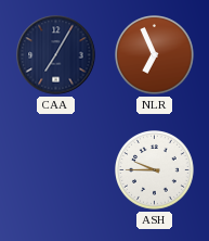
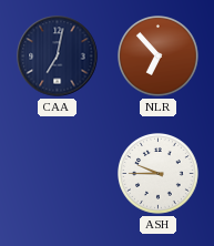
CAA: 7:05 -> 7:02 (58, 57)
NLR: 6:56 -> 6:53 (159, 57)
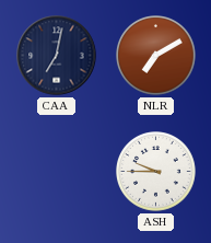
NLR: 6:53 -> 7:10 (156, 56)
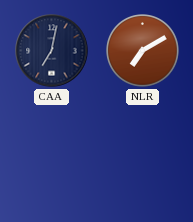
ASH: 9:45 -> none (156, 172)
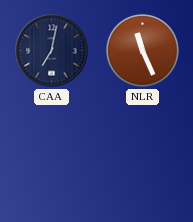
NLR: 7:10 -> 11:26 (143, 51)
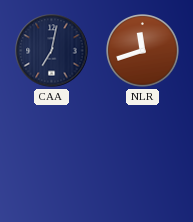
NLR: 11:26 -> 11:42 (143, 51)
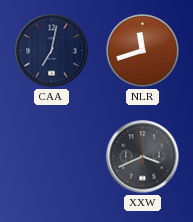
XXW: none -> 3:41 (143, 157)
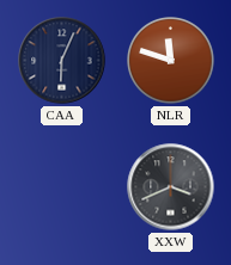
CAA: 7:02 -> 6:04 (62, 61)
NLR: 11:42 -> 11:48 (171, 61)
